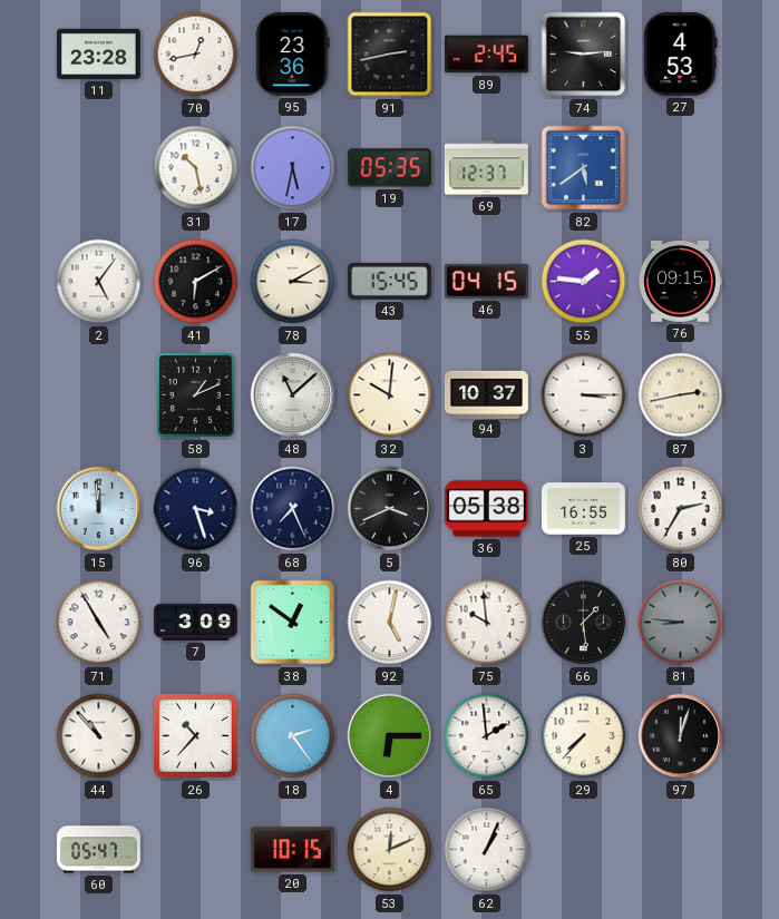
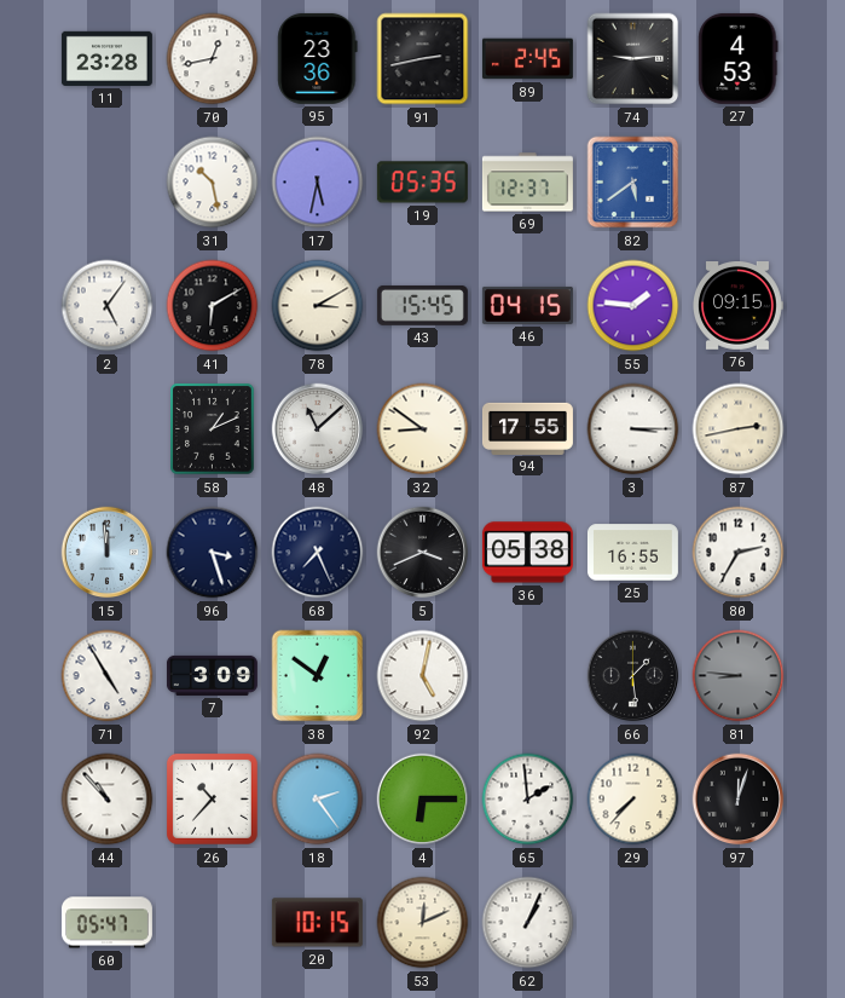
32: 10:01 -> 8:51 (423, 429)
94: 10:37 -> 17:55 (527, 428)
75: 9:59 -> none (487, 623)
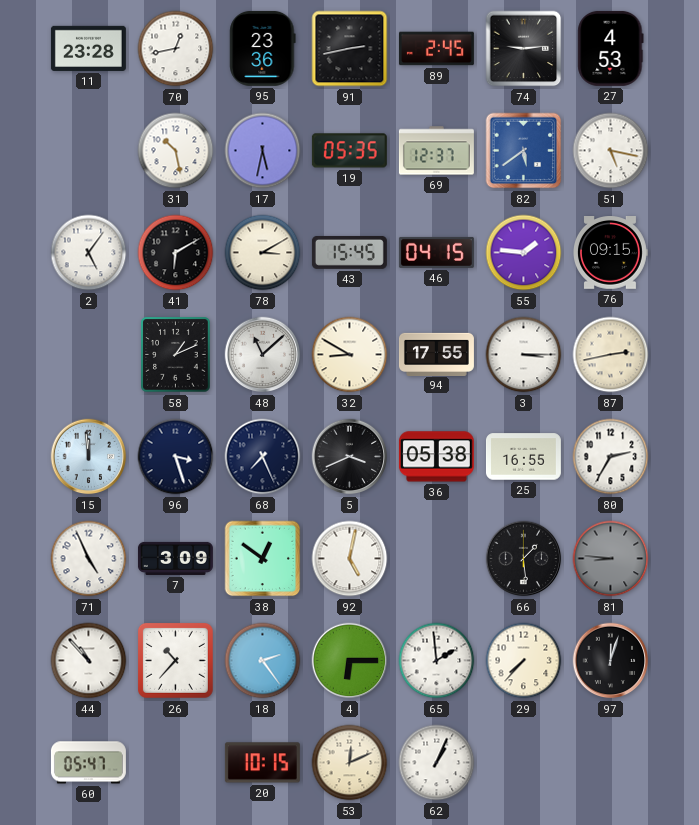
51: none -> 5:17 (611, 151)
32: 8:51 -> 8:50 (350, 355)
71: 4:55 -> 4:56 (89, 559)
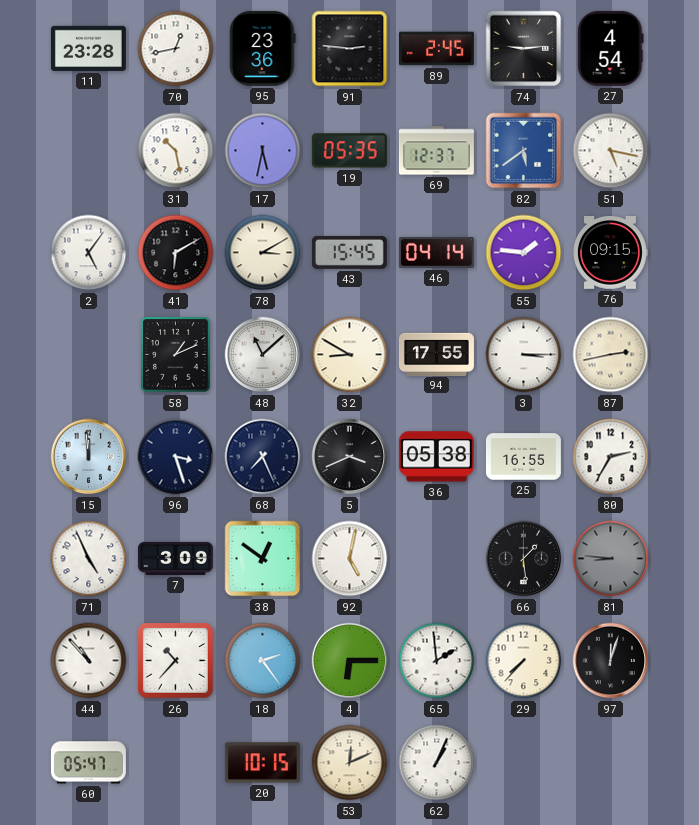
91: 2:43 -> 2:46 (350, 49)
27: 4:53 -> 4:54 (611, 48)
46: 04:15 -> 04:14 (436, 252)
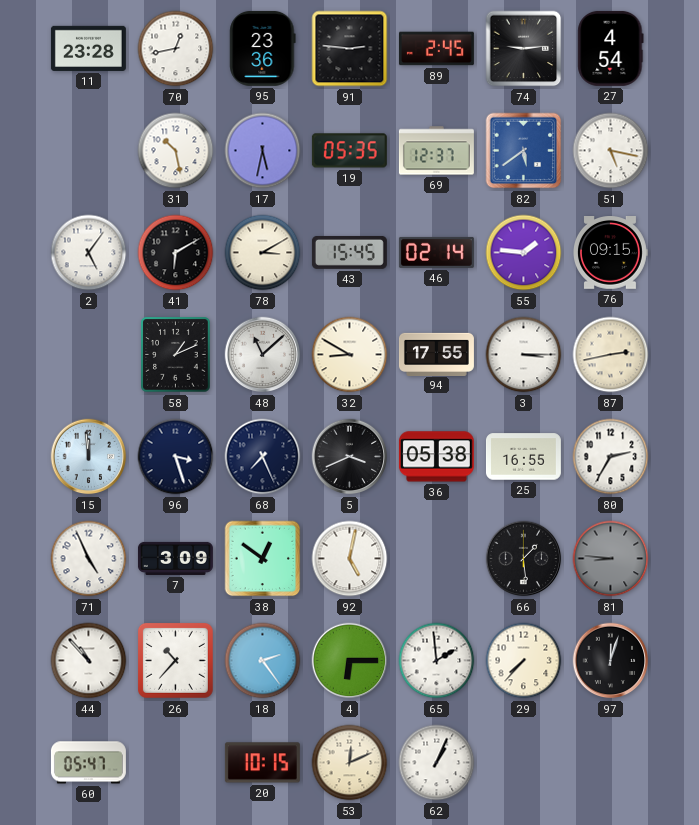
46: 04:14 -> 02:14 (436, 252)
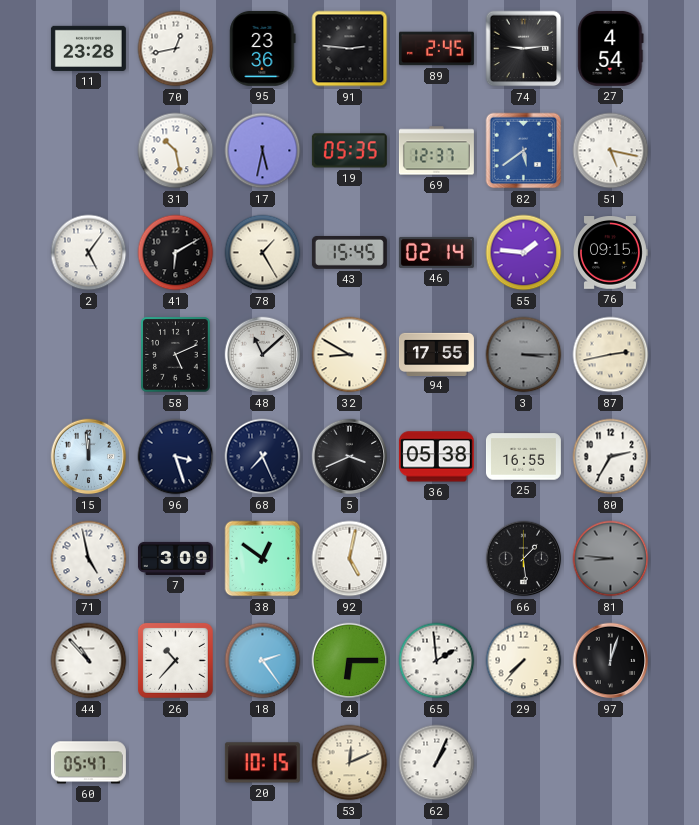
78: 3:10 -> 1:25 (263, 253)
58: 1:11 -> 5:11 (176, 355)
3 dial: white -> grey (524, 355)
71: 4:56 -> 4:58 (89, 559)
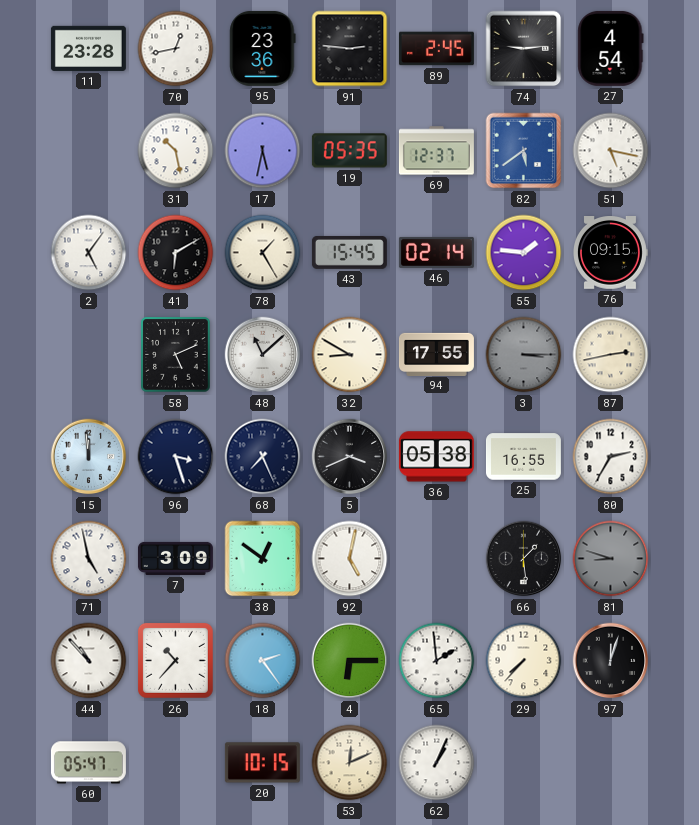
81: 8:46 -> 8:48 (611, 559)
